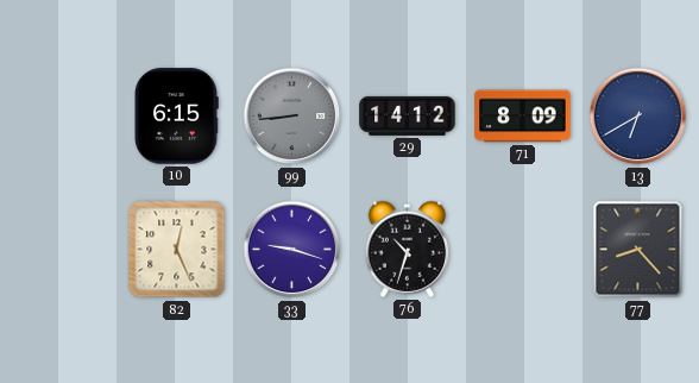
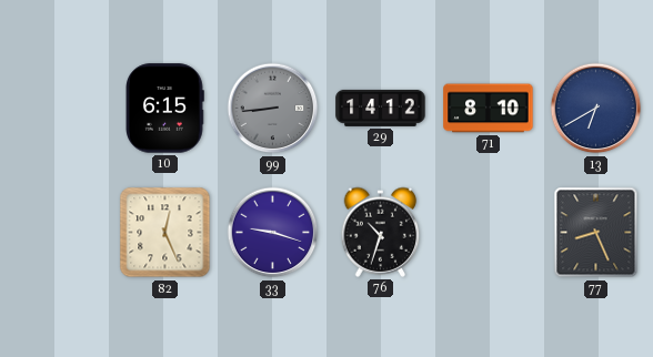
71: 8:09 -> 8:10 (489, 109)
77: 8:23 -> 8:26 (596, 233)
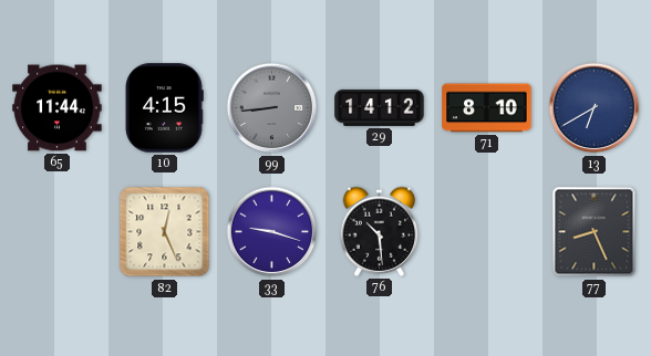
65: none -> 11:44 (58, 108)
10: 6:15 -> 4:15 (164, 108)
76: 10:33 -> 10:29 (380, 231)
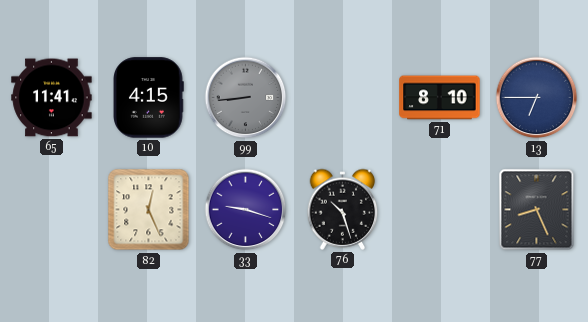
65: 11:44 -> 11:41 (52, 98)
29: 14:12 -> none (380, 107)
13: 6:40 -> 6:45 (537, 98)
76: 10:29 -> 10:27 (343, 209)
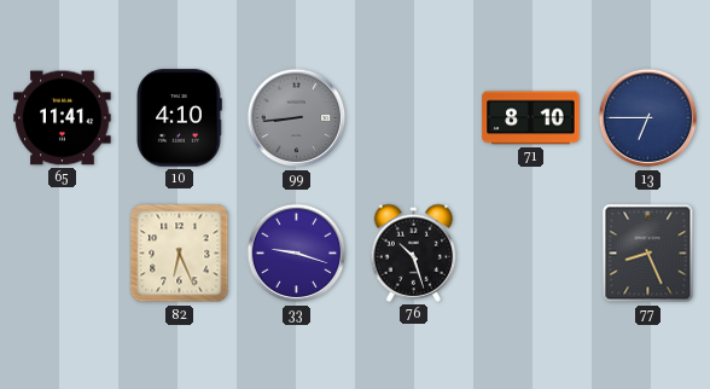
10: 4:15 -> 4:10 (179, 118)
82: 12:26 -> 6:26 (180, 254)
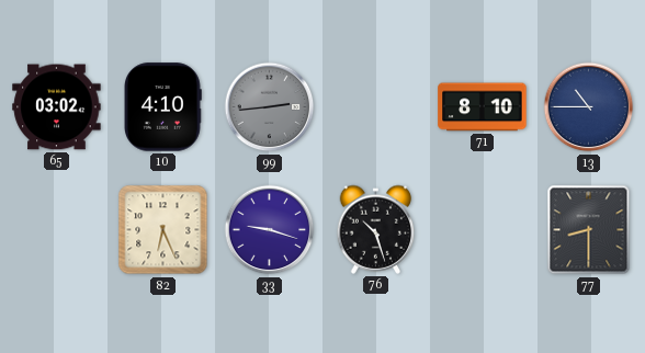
65: 11:41 -> 03:02 (57, 107)
99: 8:44 -> 2:44 (270, 107)
13: 6:45 -> 10:45 (589, 107)
77: 8:26 -> 8:30 (589, 230)
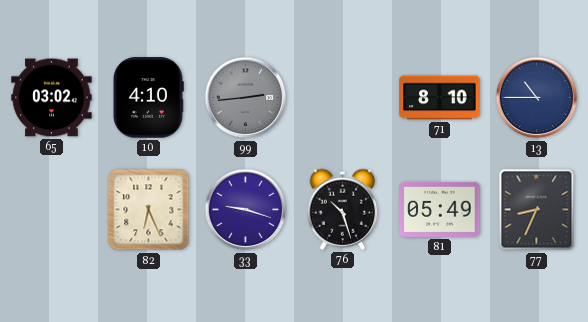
81: none -> 05:49 (440, 209)
77: 8:30 -> 8:34 (537, 210)
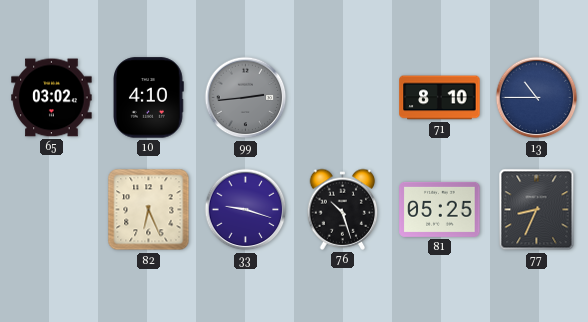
81: 05:49 -> 05:25 (440, 209)
